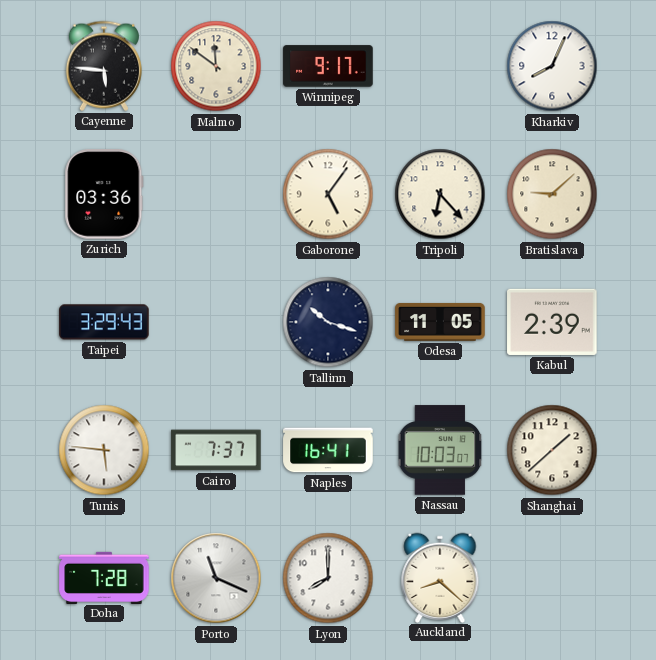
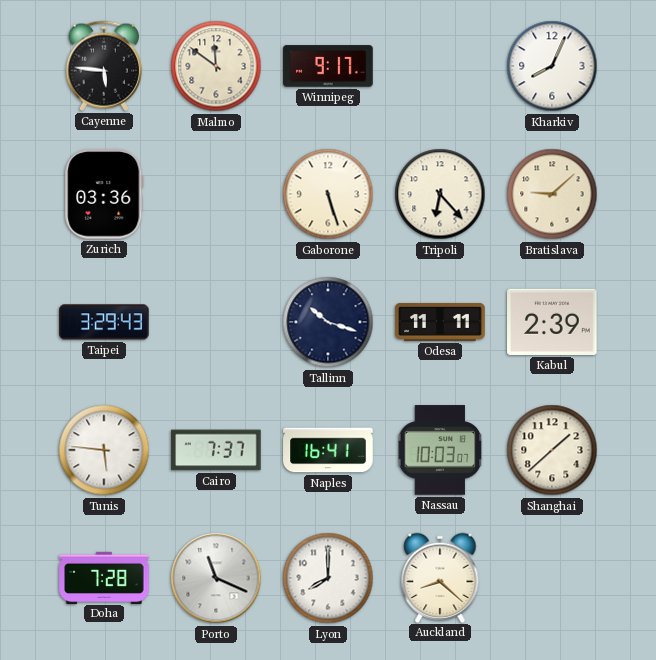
Gaborone: 5:06 -> 5:27 (328, 194)
Odesa: 11:05 -> 11:11 (440, 322)
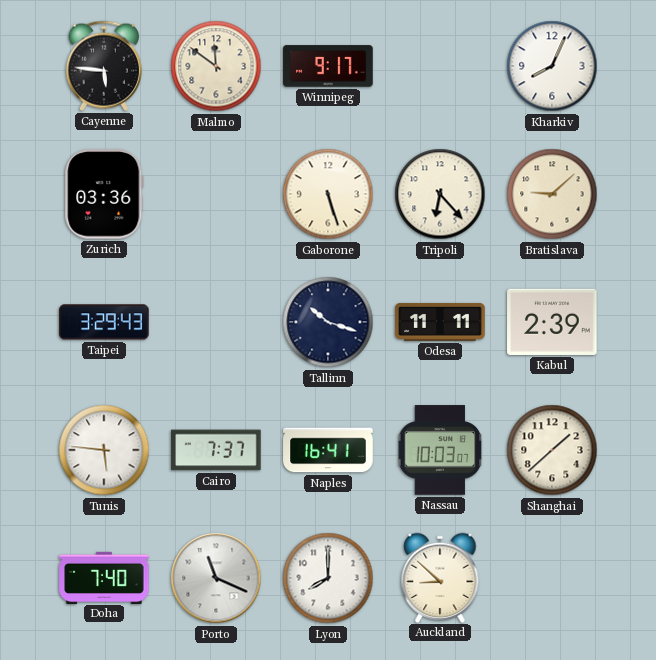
Doha: 7:28 -> 7:40 (104, 577)
Auckland: 8:22 -> 8:52 (440, 577)
